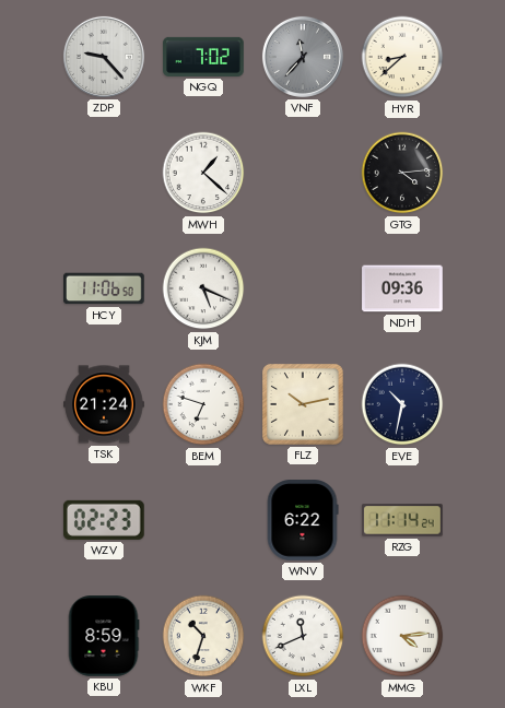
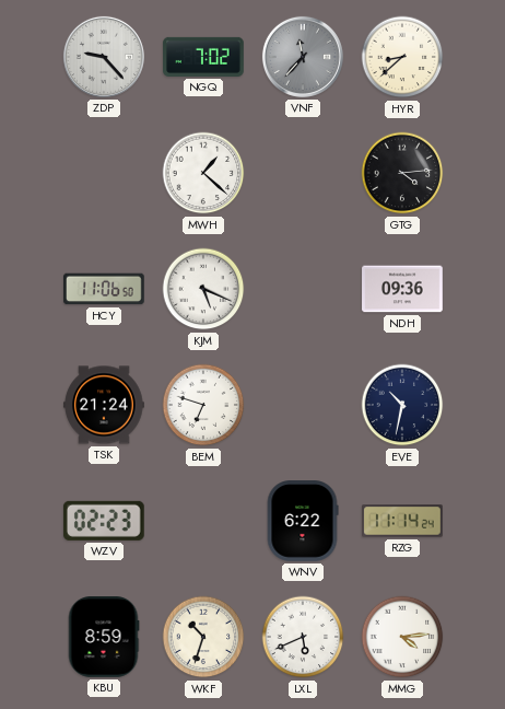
FLZ: 10:13 -> none (303, 404)
LXL: 11:41 -> 5:41 (303, 637)
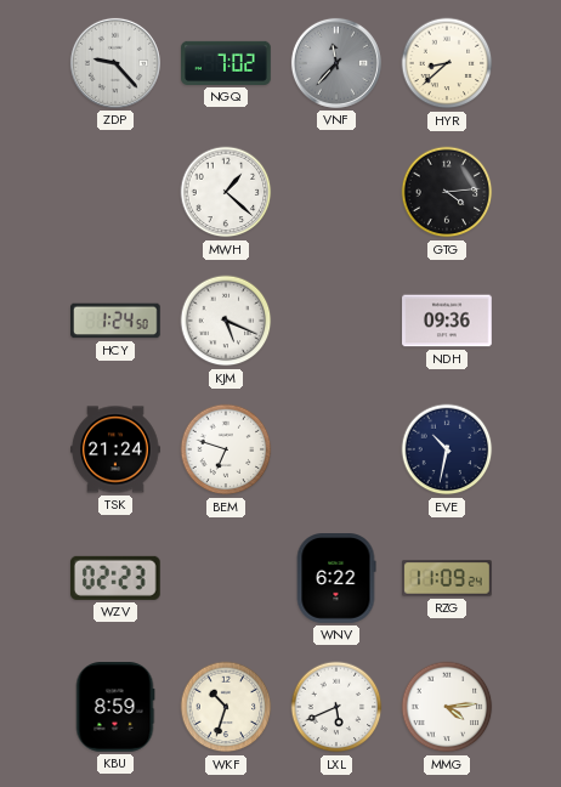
HCY: 11:06 -> 1:24 (115, 321)
RZG: 11:14 -> 11:09 (447, 578)
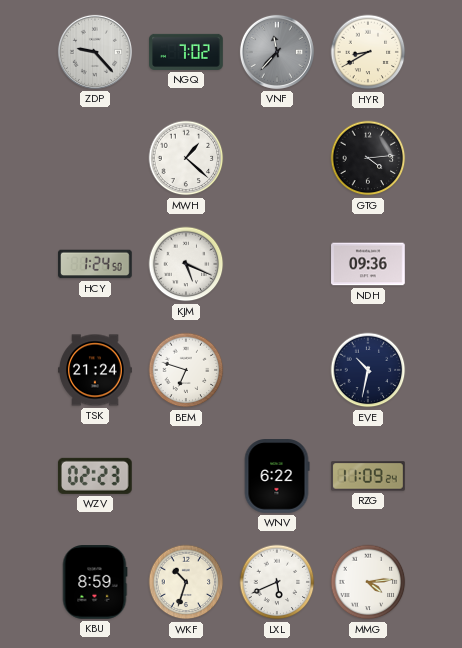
HYR: 8:38 -> 8:40 (368, 52)
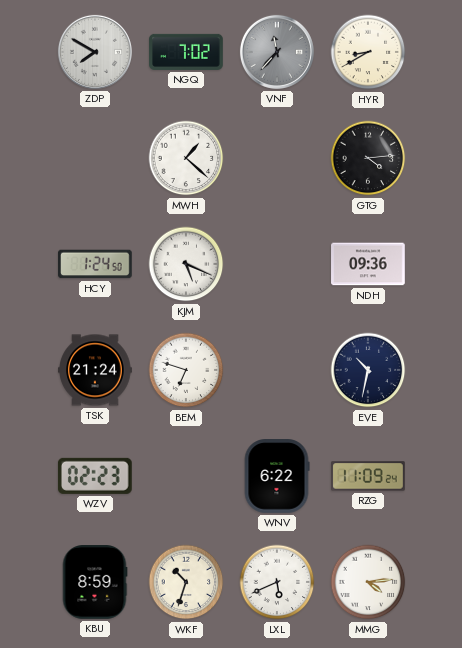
ZDP: 9:23 -> 7:50 (95, 52)
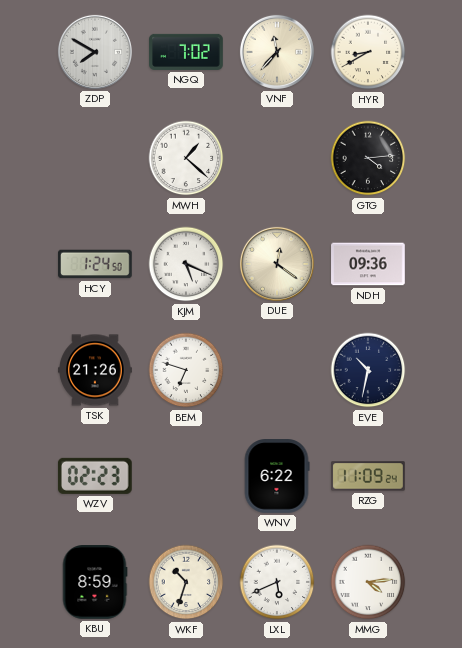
VNF dial: grey -> cream (277, 52)
DUE: none -> 12:21 (277, 264)
TSK: 21:24 -> 21:26 (95, 370)
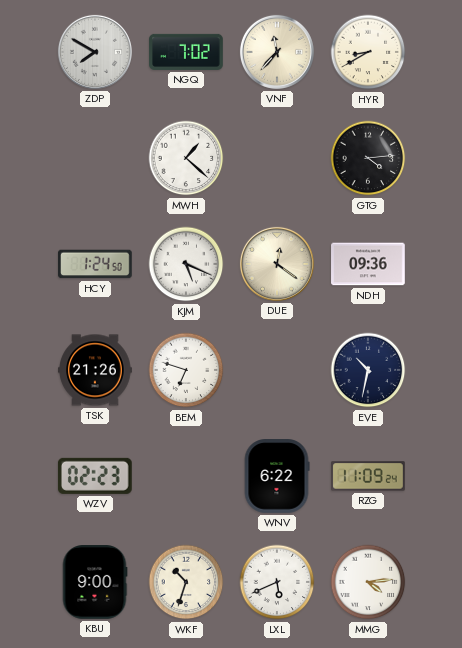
KBU: 8:59 -> 9:00 (95, 582)
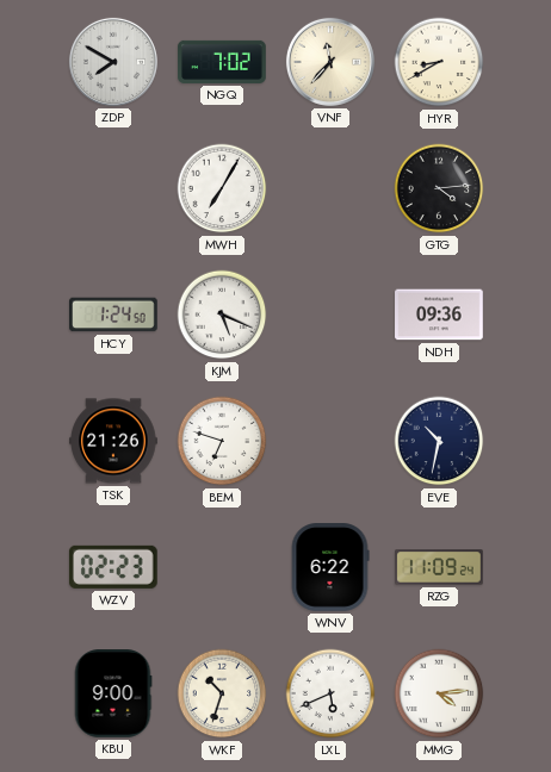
MWH: 1:22 -> 7:05 (222, 188)
DUE: 12:21 -> none (277, 264)
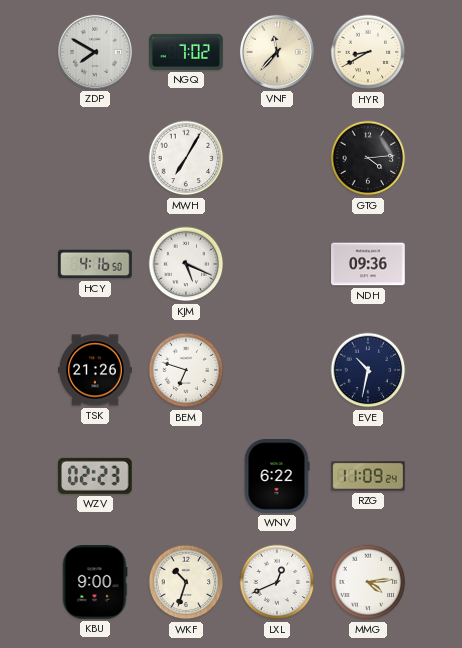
HCY: 1:24 -> 4:16 (95, 264)
LXL: 5:41 -> 12:41 (277, 582)
